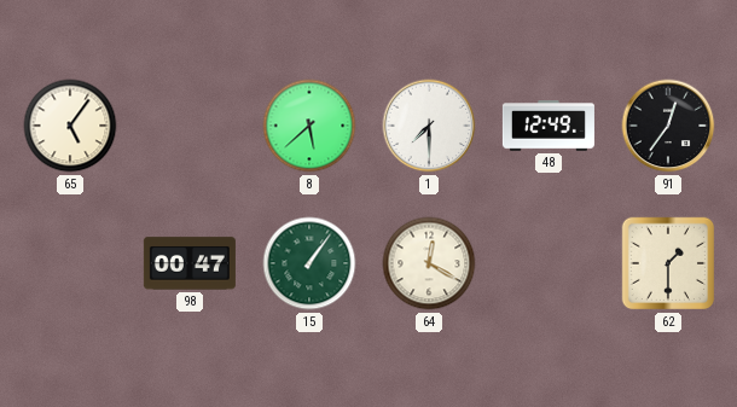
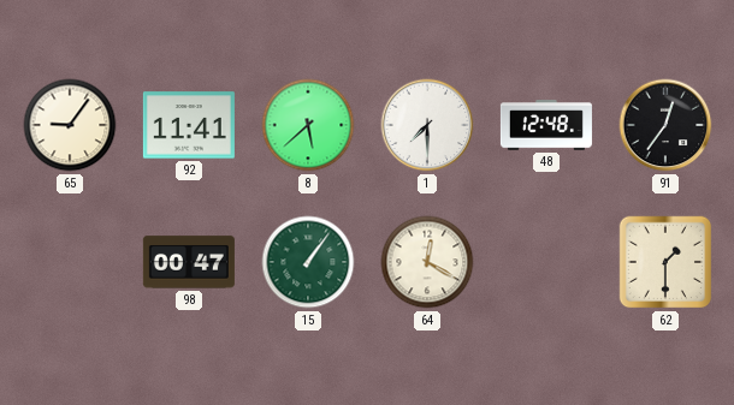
65: 5:06 -> 9:06 (70, 125)
92: none -> 11:41 (189, 125)
48: 12:49 -> 12:48 (546, 125)
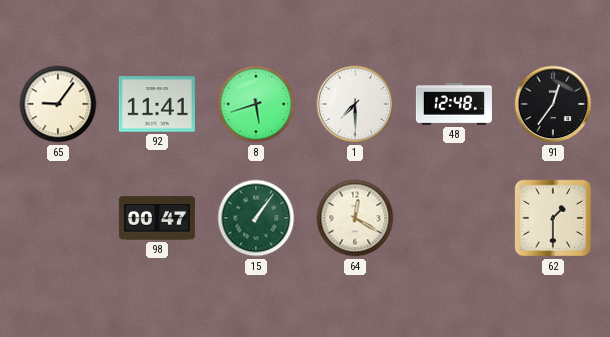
8: 5:38 -> 5:42 (256, 104)
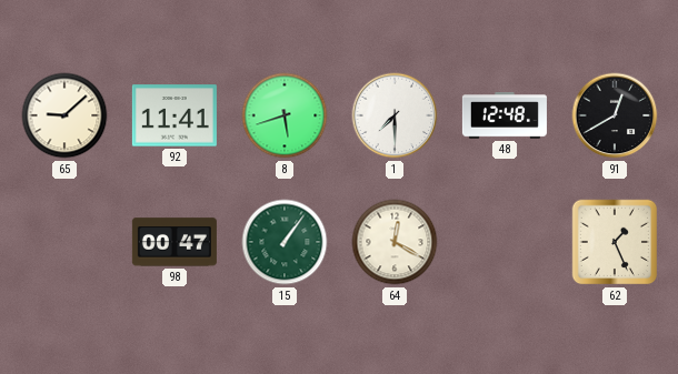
65: 9:06 -> 9:08 (64, 115)
91: 12:36 -> 12:40 (615, 115)
62: 1:30 -> 1:26 (615, 242)
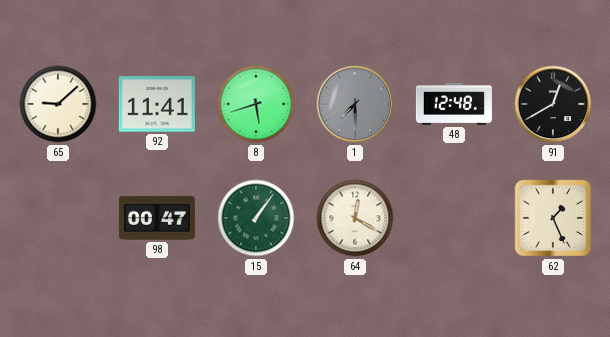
1 dial: white -> grey (355, 104)
